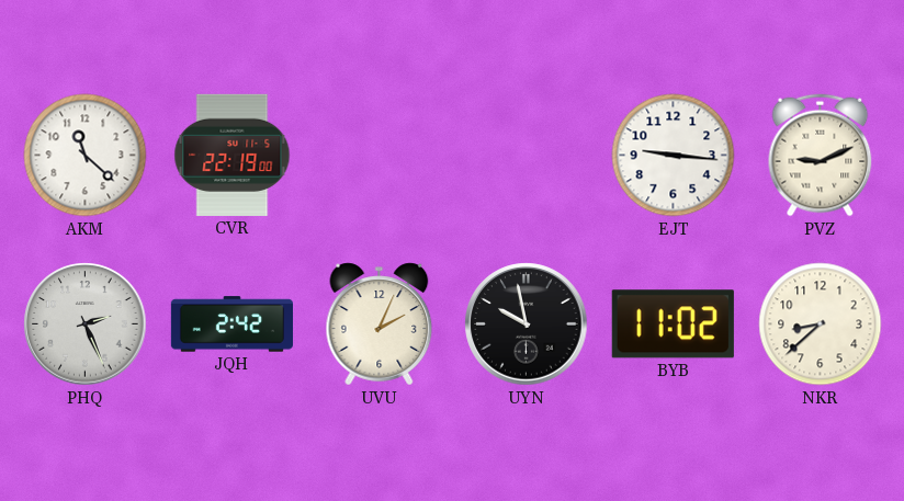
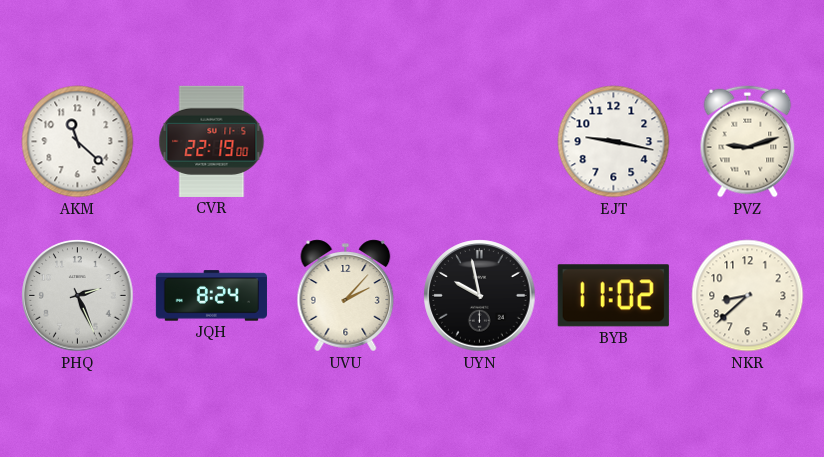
EJT: 9:16 -> 9:17 (614, 142)
PVZ: 9:11 -> 9:12 (748, 142)
JQH: 2:42 -> 8:24 (211, 296)
UVU: 2:04 -> 2:07 (346, 296)
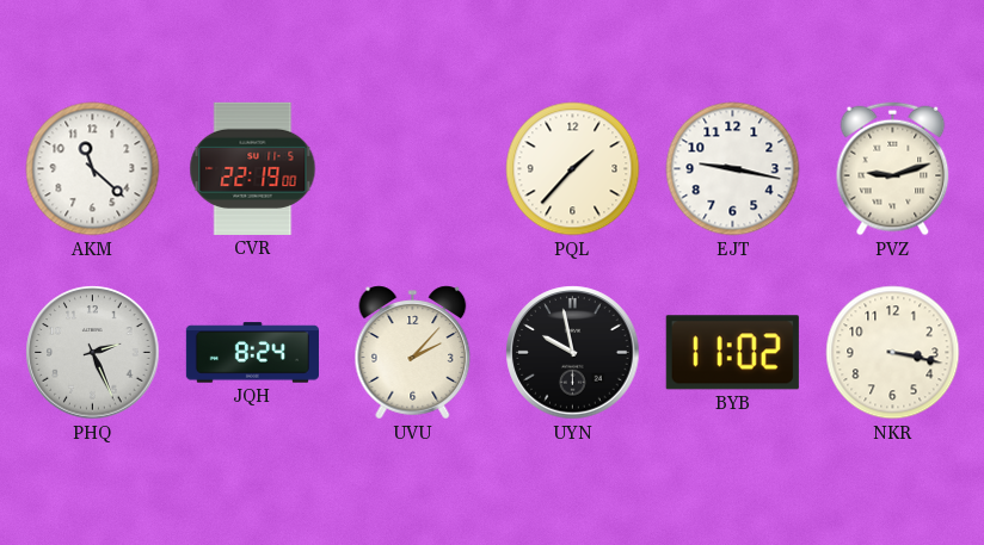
PQL: none -> 1:37 (573, 169)
NKR: 8:38 -> 3:17 (893, 353)
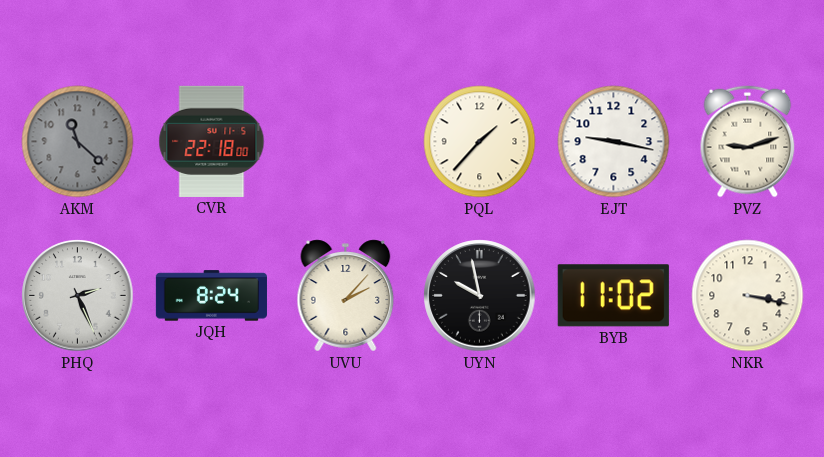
AKM dial: white -> grey (78, 142)
CVR: 22:19 -> 22:18 (212, 141)
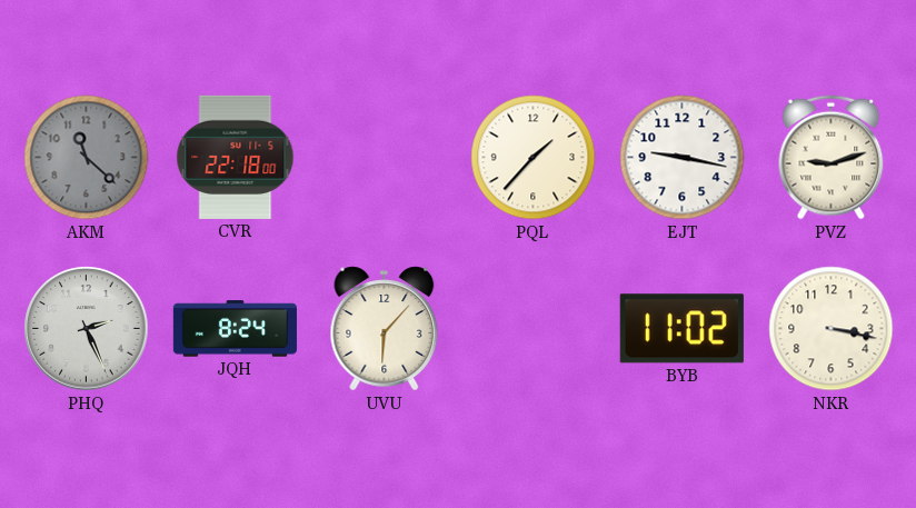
UVU: 2:07 -> 6:07 (385, 329)
UYN: 9:58 -> none (480, 296)
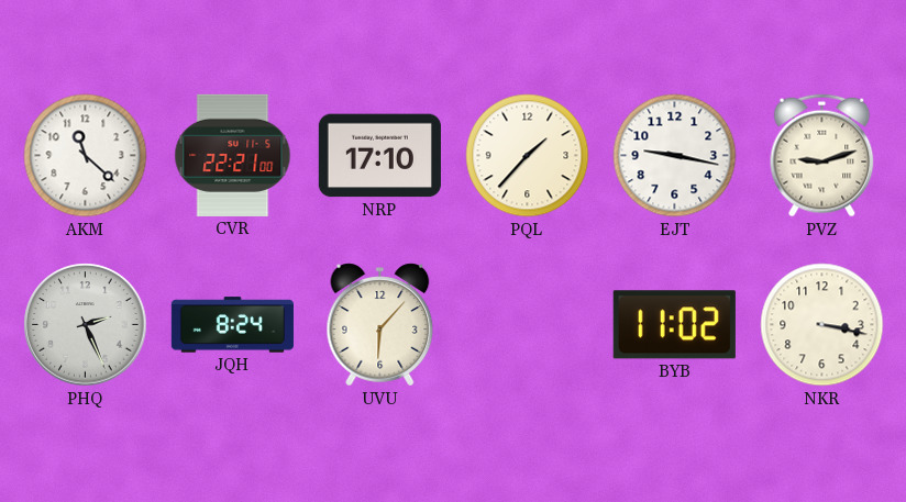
AKM dial: grey -> white (86, 156)
CVR: 22:18 -> 22:21 (233, 155)
NRP: none -> 17:10 (379, 156)
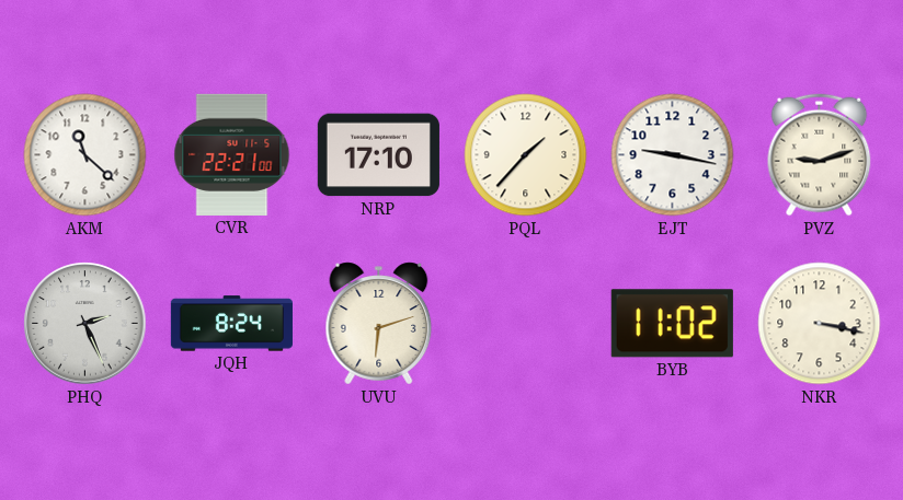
UVU: 6:07 -> 6:12 (379, 324)
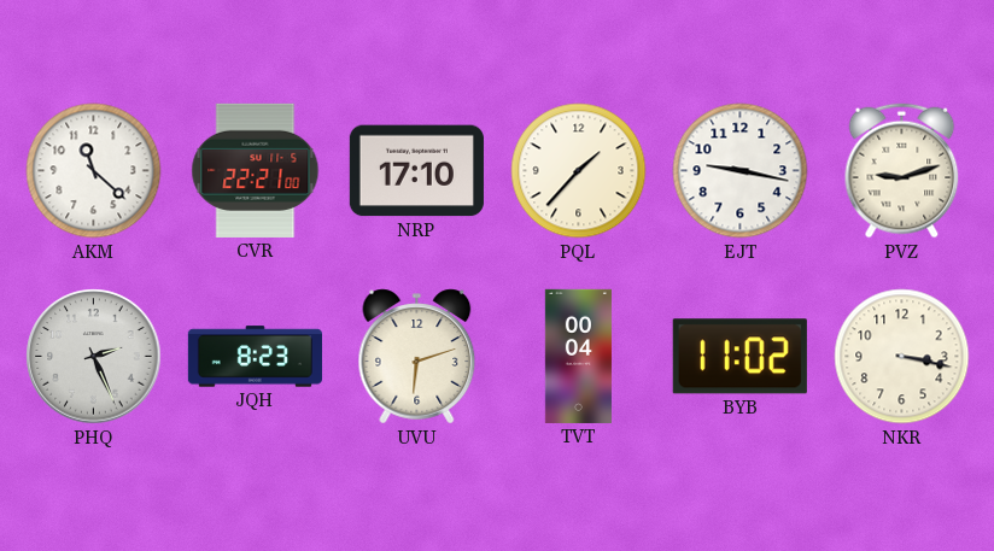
JQH: 8:24 -> 8:23 (255, 357)
TVT: none -> 00:04 (578, 356)
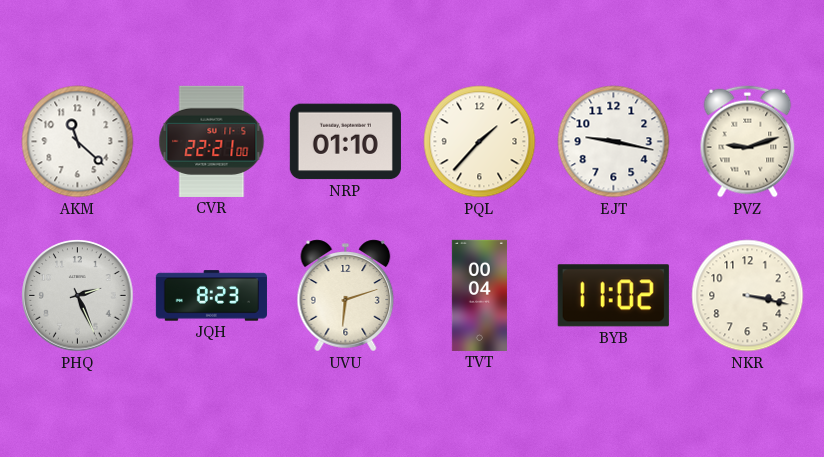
NRP: 17:10 -> 01:10 (345, 142)
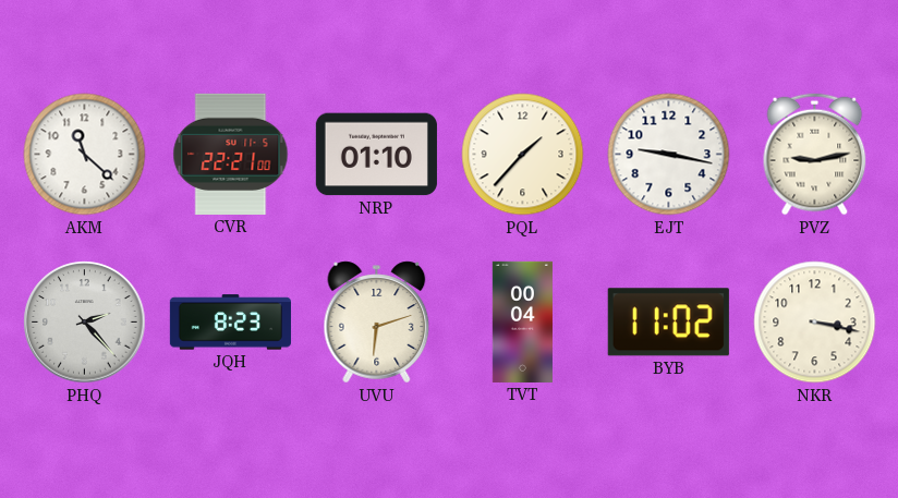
PVZ: 9:12 -> 9:13 (815, 155)
PHQ: 2:26 -> 2:23 (85, 323)
